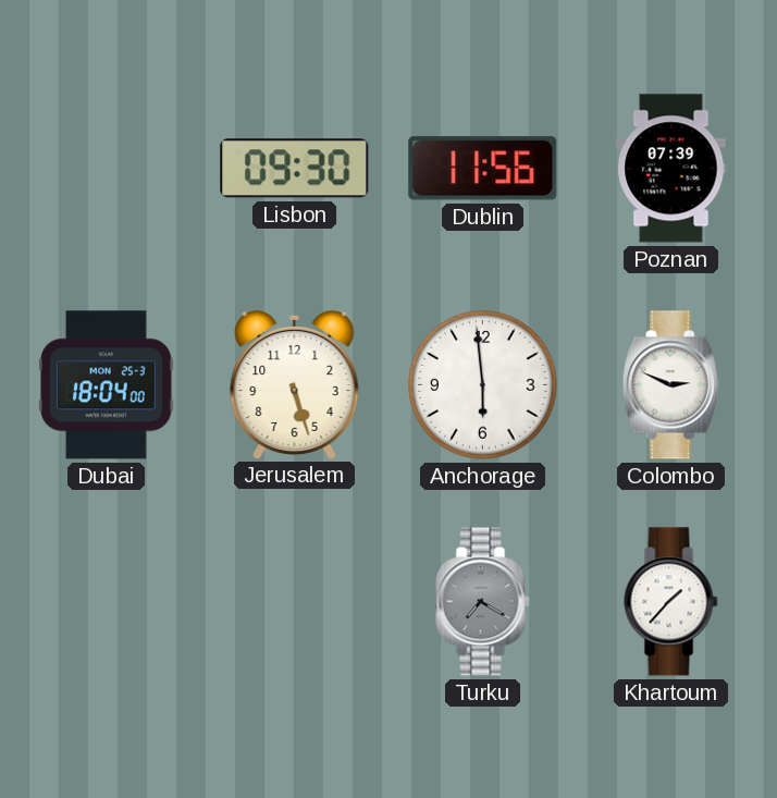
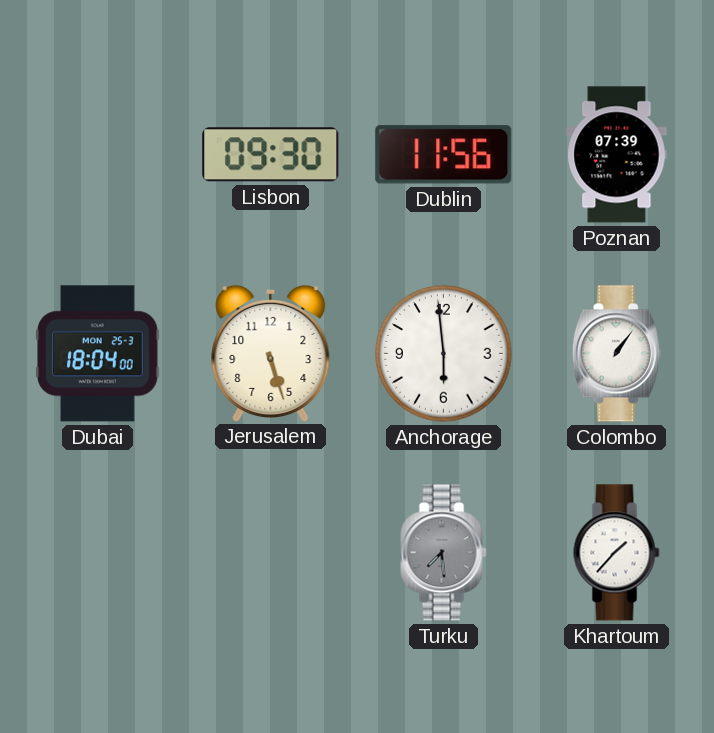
Colombo: 2:49 -> 1:06 (616, 354)
Turku: 7:20 -> 7:29 (444, 553)
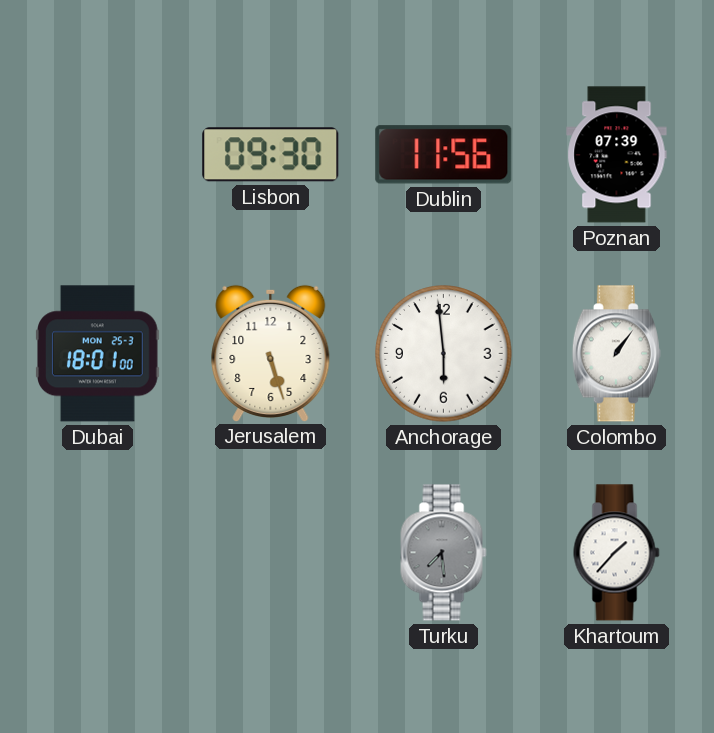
Dubai: 18:04 -> 18:01 (98, 354)
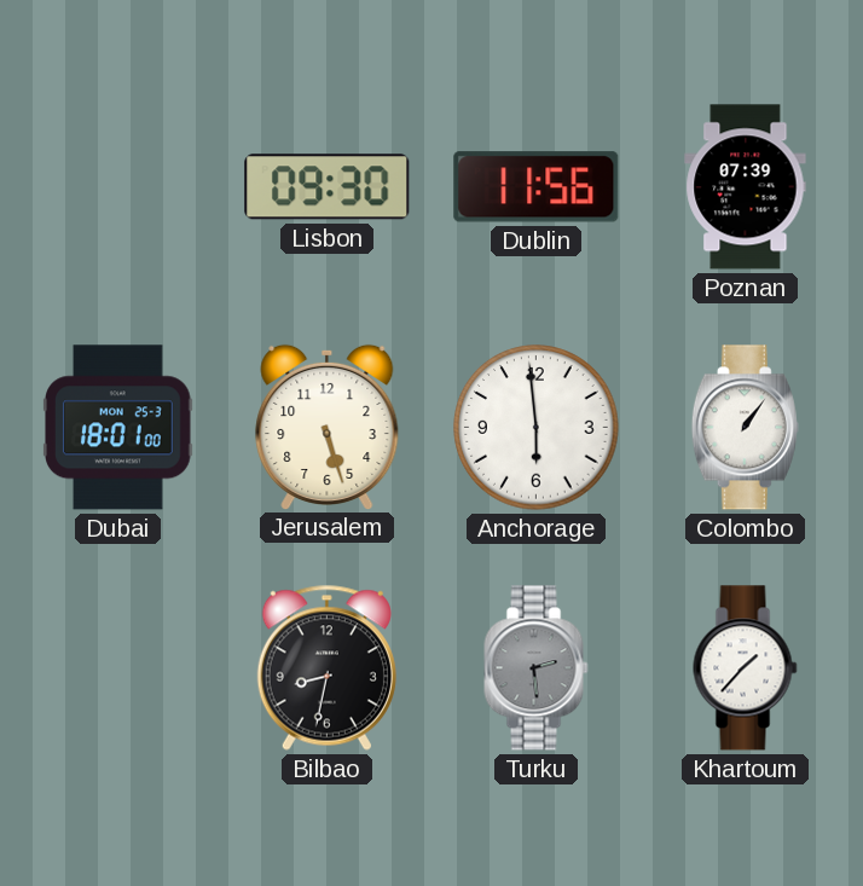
Bilbao: none -> 8:32 (326, 667)
Turku: 7:29 -> 2:29 (537, 668)
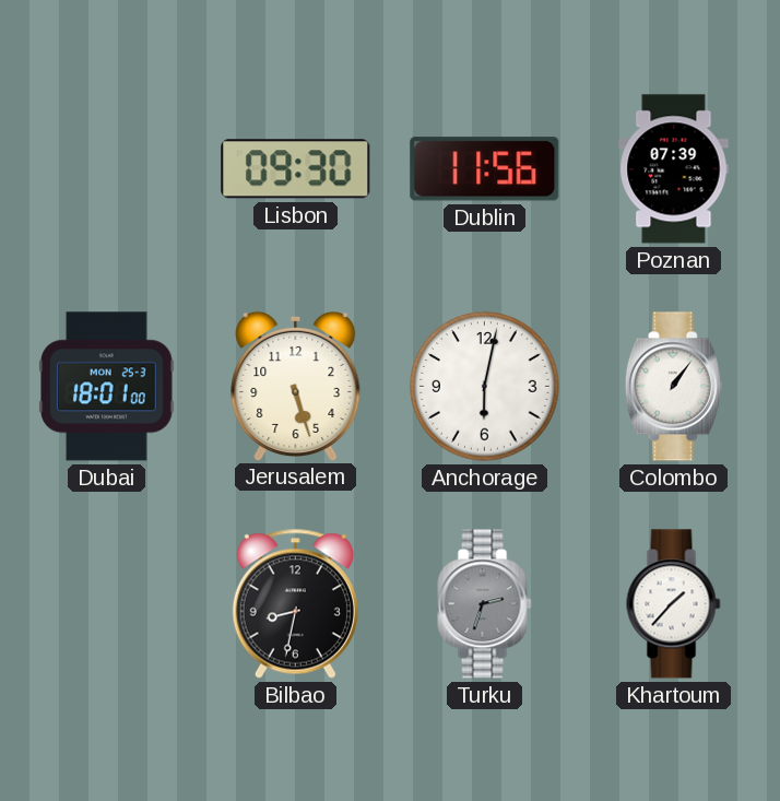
Anchorage: 5:59 -> 6:02 (485, 387)
Turku: 2:29 -> 2:33 (485, 604)
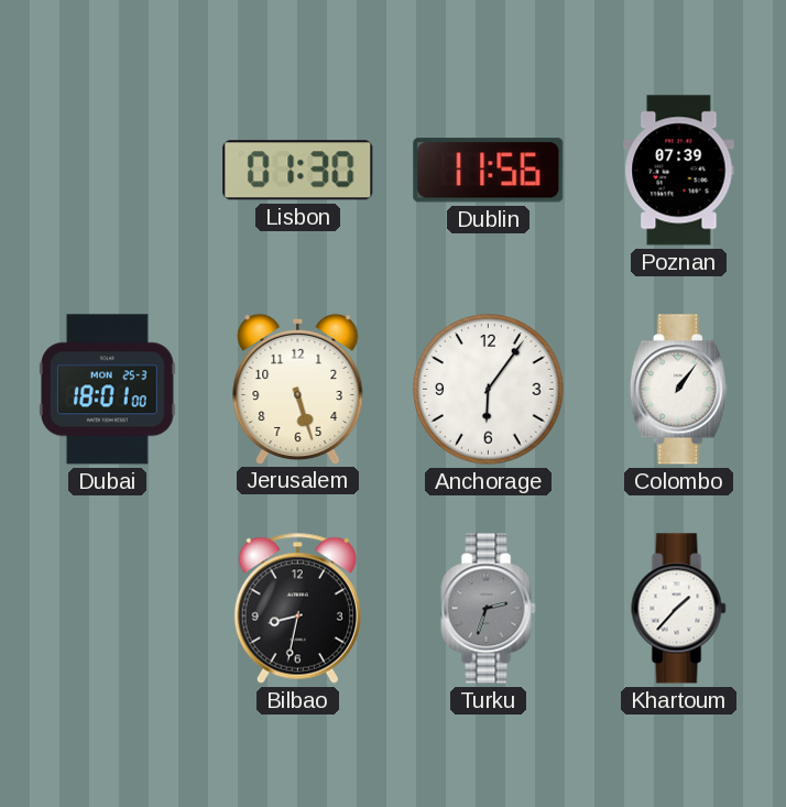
Lisbon: 09:30 -> 01:30 (298, 171)
Anchorage: 6:02 -> 6:06 (489, 390)
